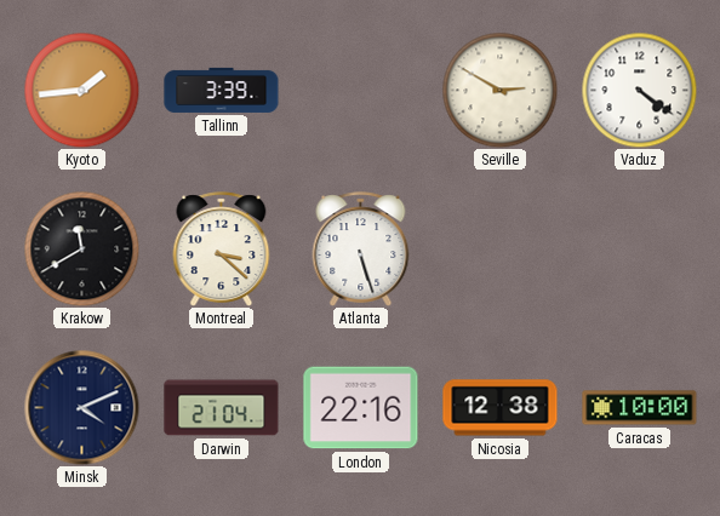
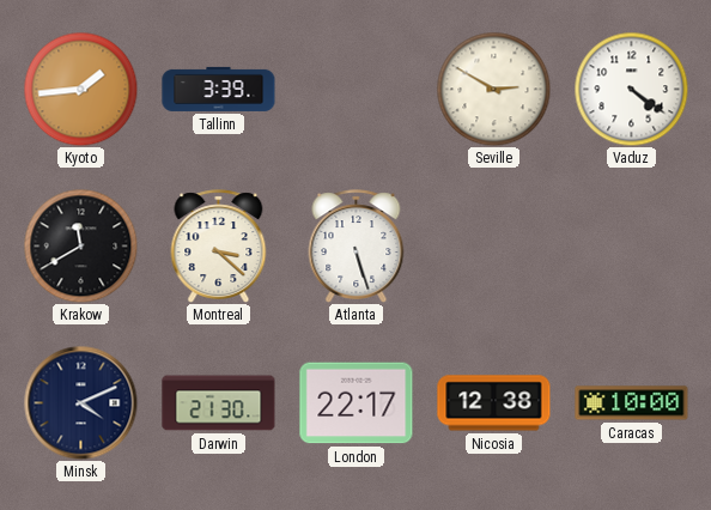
Darwin: 21:04 -> 21:30 (219, 403)
London: 22:16 -> 22:17 (357, 403)
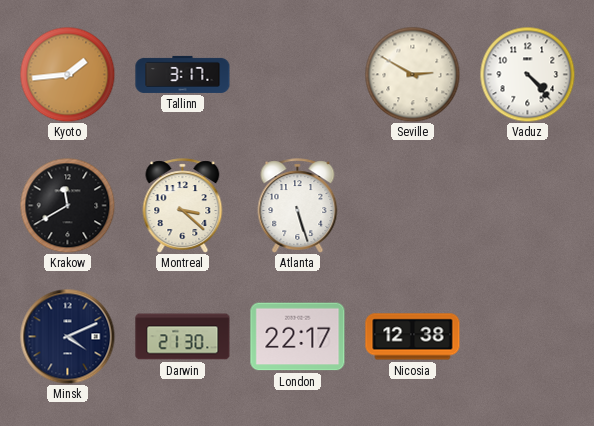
Tallinn: 3:39 -> 3:17 (183, 74)
Vaduz: 4:21 -> 4:23 (527, 74)
Caracas: 10:00 -> none (632, 403)
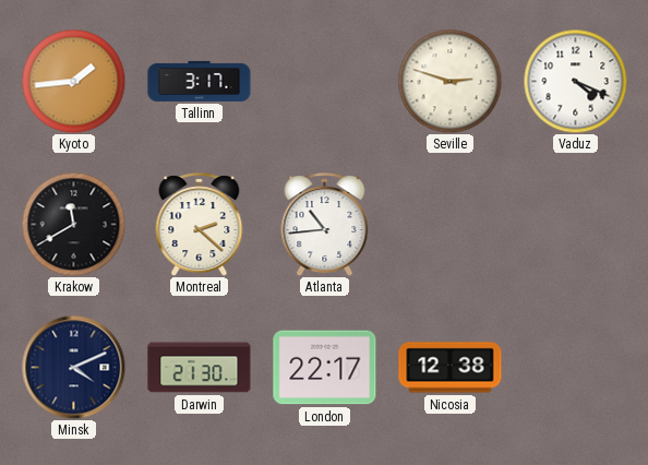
Seville: 2:50 -> 2:48 (449, 81)
Vaduz: 4:23 -> 4:19 (575, 81)
Montreal: 3:22 -> 2:22 (200, 225)
Atlanta: 5:27 -> 10:44 (325, 225)
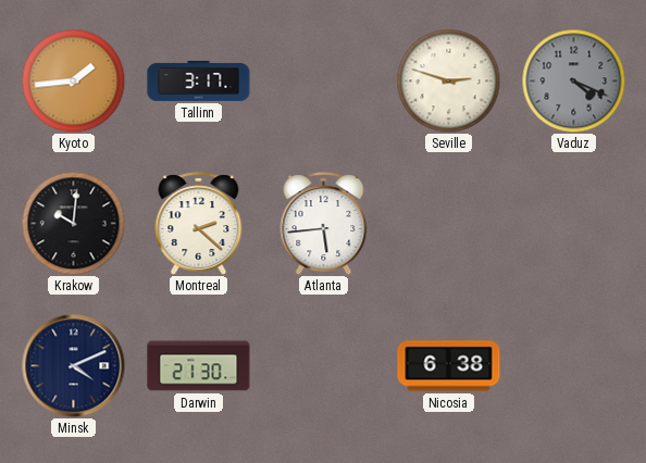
Vaduz dial: white -> grey (573, 80)
Krakow: 11:40 -> 10:01 (73, 223)
Atlanta: 10:44 -> 5:44 (324, 224)
London: 22:17 -> none (325, 368)
Nicosia: 12:38 -> 6:38 (449, 366)
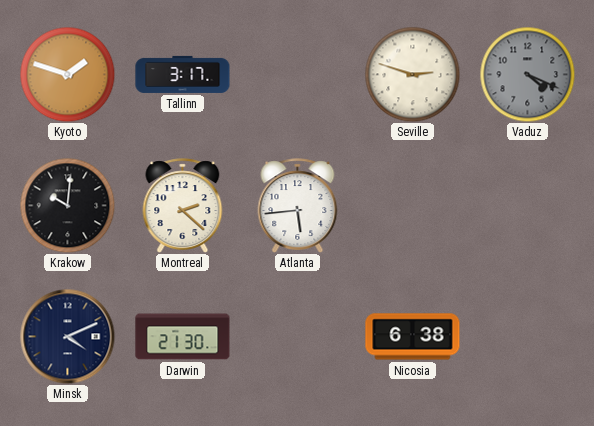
Kyoto: 1:44 -> 1:48 (67, 74)
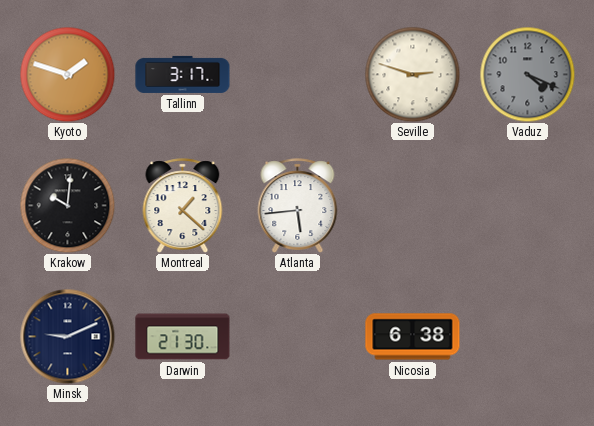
Montreal: 2:22 -> 1:22 (183, 206)
Minsk: 4:11 -> 9:11 (67, 336)
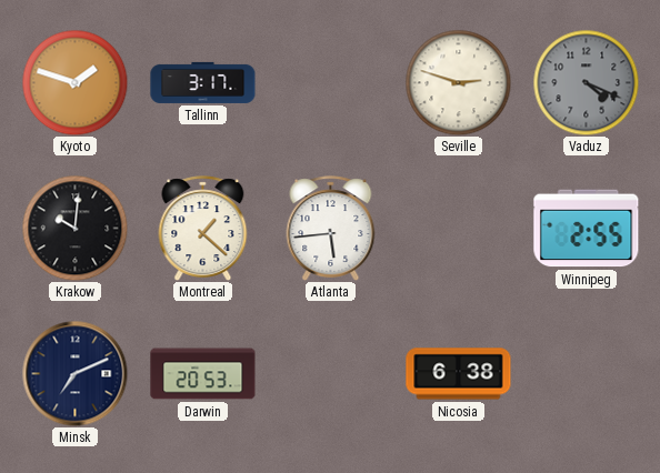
Winnipeg: none -> 2:55 (587, 229)
Minsk: 9:11 -> 7:11 (74, 373)
Darwin: 21:30 -> 20:53 (203, 374)
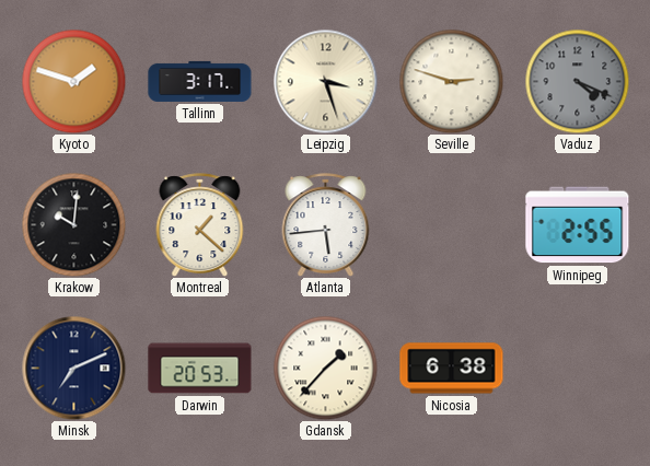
Leipzig: none -> 3:27 (325, 81)
Gdansk: none -> 1:37 (325, 368)
